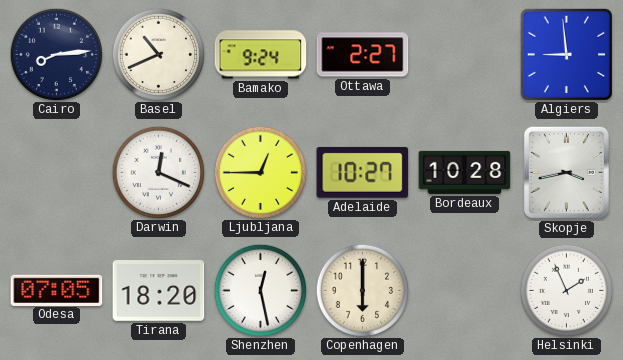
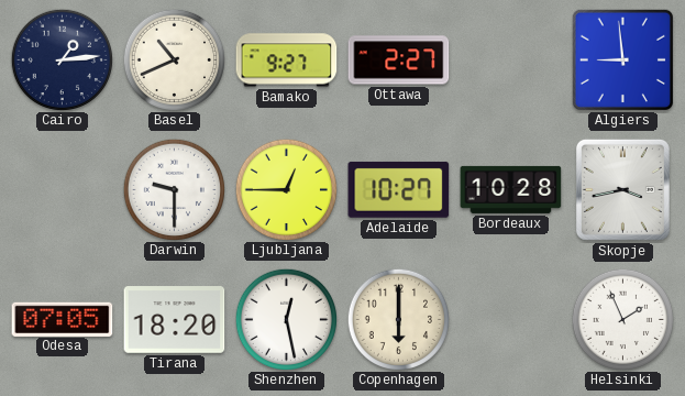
Cairo: 8:14 -> 1:14 (62, 59)
Bamako: 9:24 -> 9:27 (287, 61)
Darwin: 12:19 -> 9:30 (174, 189)
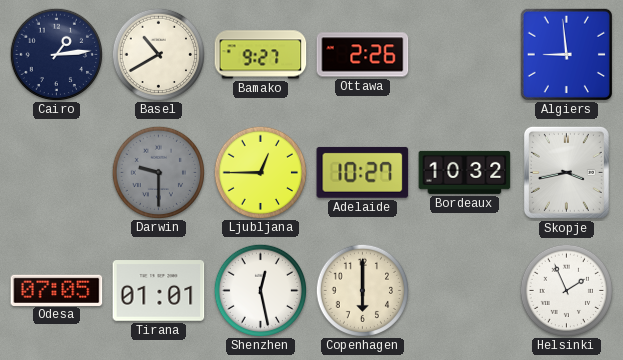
Basel: 10:41 -> 10:40 (158, 54)
Ottawa: 2:27 -> 2:26 (363, 55)
Darwin dial: white -> grey (158, 172)
Bordeaux: 10:28 -> 10:32 (465, 172)
Tirana: 18:20 -> 01:01 (159, 291)
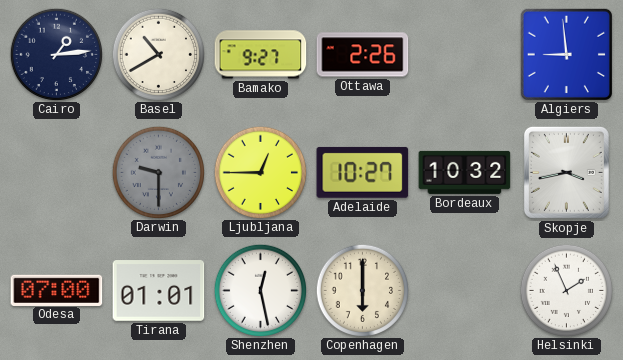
Odesa: 07:05 -> 07:00 (57, 290)
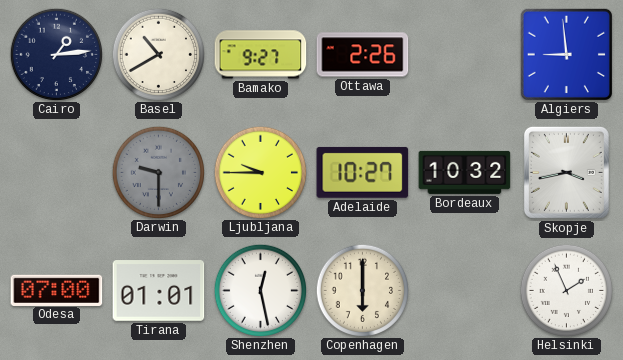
Ljubljana: 12:45 -> 9:45 (260, 172)
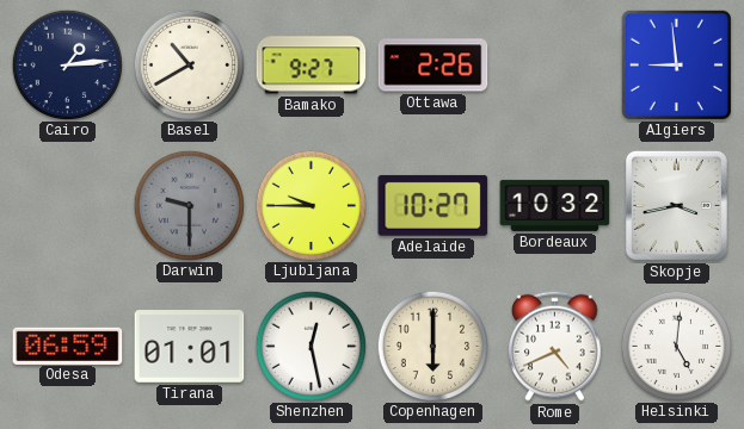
Odesa: 07:00 -> 06:59 (68, 346)
Rome: none -> 4:41 (555, 346)
Helsinki: 1:56 -> 5:01 (676, 346)
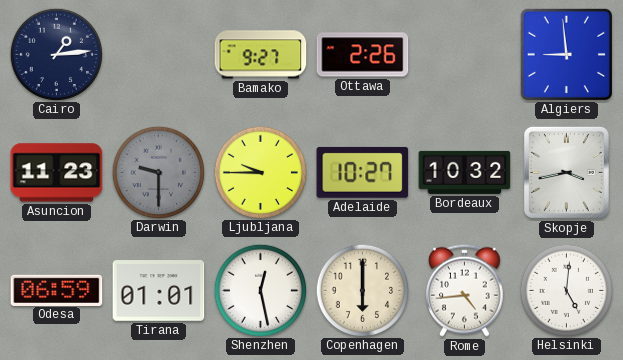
Basel: 10:40 -> none (189, 64)
Asuncion: none -> 11:23 (57, 173)
Rome: 4:41 -> 4:44 (465, 290)
